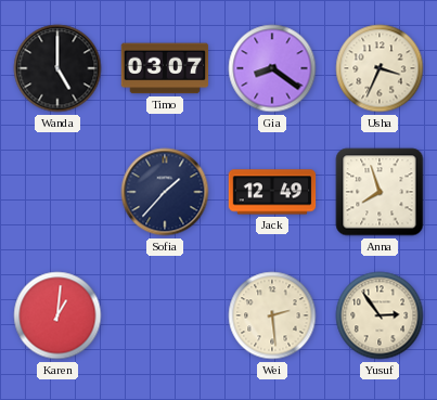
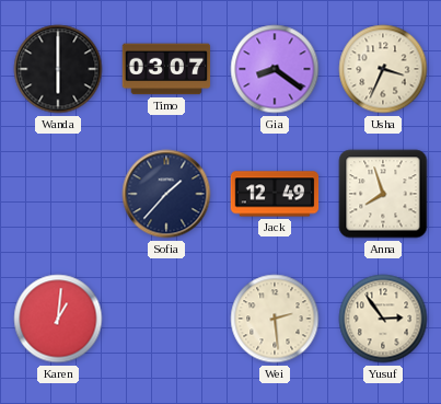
Wanda: 5:00 -> 6:00 (58, 69)
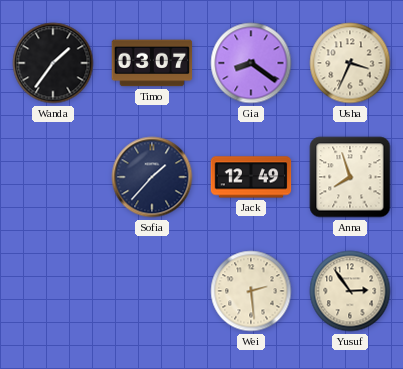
Wanda: 6:00 -> 1:36 (53, 63)
Karen: 1:01 -> none (58, 319)
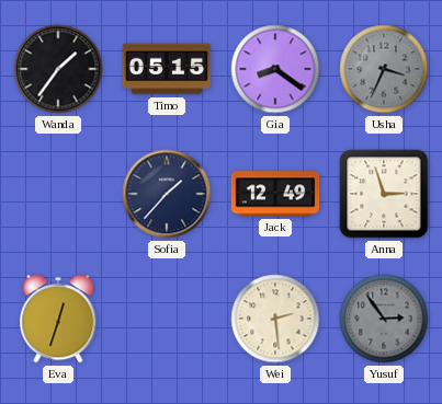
Timo: 03:07 -> 05:15 (167, 69)
Usha dial: cream -> grey (384, 69)
Anna: 7:57 -> 2:57 (384, 194)
Eva: none -> 12:33 (58, 319)
Yusuf dial: cream -> grey (384, 319)
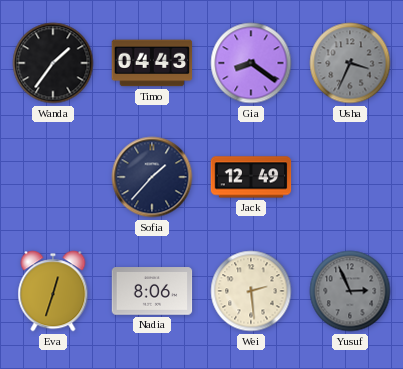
Timo: 05:15 -> 04:43 (152, 63)
Anna: 2:57 -> none (384, 194)
Nadia: none -> 8:06 (152, 291)
Yusuf: 2:54 -> 2:56 (350, 291)
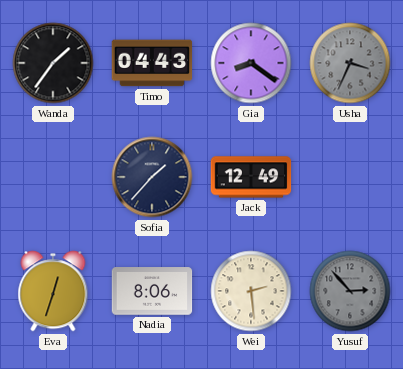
Yusuf: 2:56 -> 2:53 (350, 291)
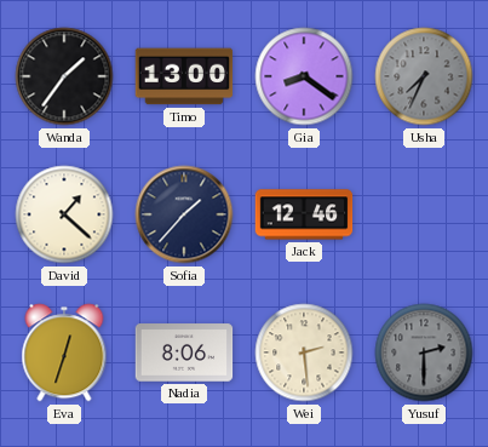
Timo: 04:43 -> 13:00 (184, 76)
Usha: 3:34 -> 7:34 (424, 76)
David: none -> 1:22 (64, 214)
Jack: 12:49 -> 12:46 (304, 214)
Yusuf: 2:53 -> 2:30 (424, 353)
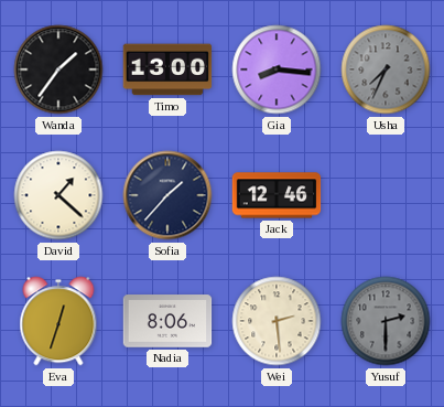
Gia: 8:21 -> 8:16 (277, 69)
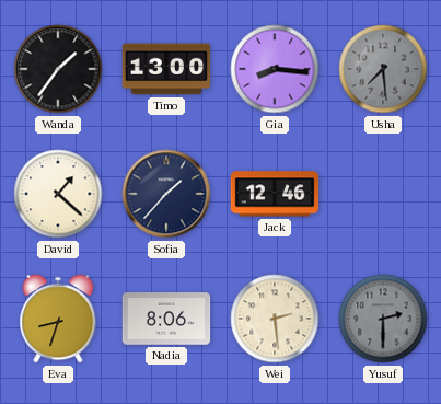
Usha: 7:34 -> 7:29 (383, 69)
Eva: 12:33 -> 8:33 (58, 319)
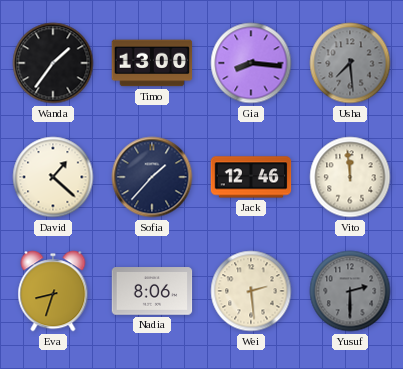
Vito: none -> 11:59 (350, 177)
